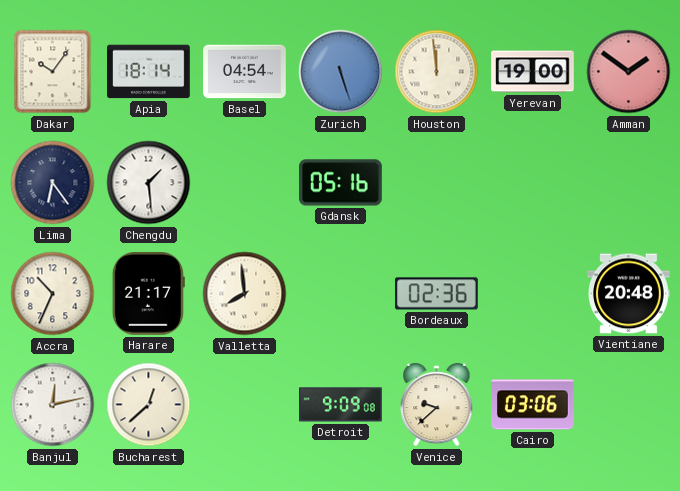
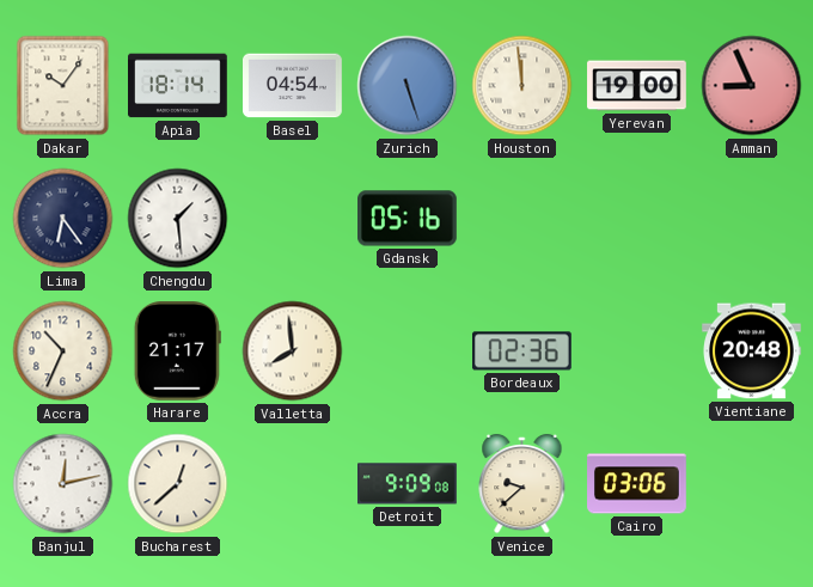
Amman: 1:51 -> 8:56 (752, 86)
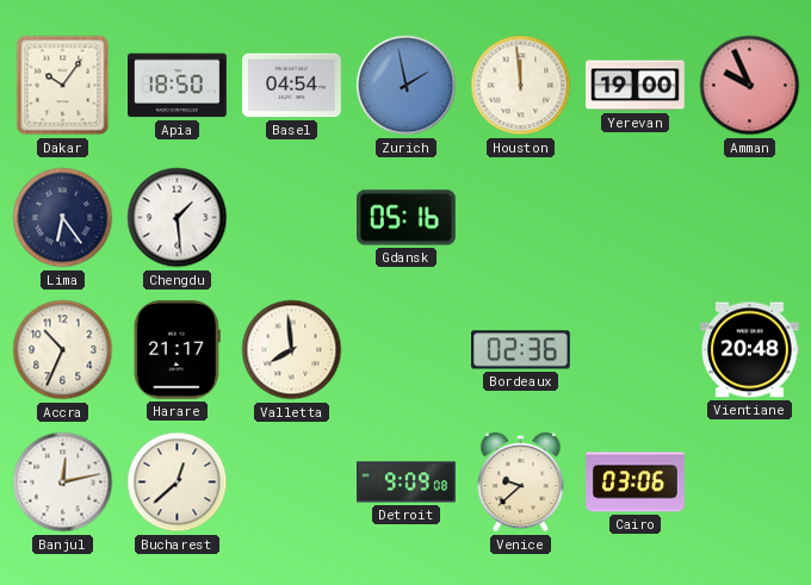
Apia: 18:14 -> 18:50 (178, 86)
Zurich: 5:27 -> 1:58 (407, 86)
Amman: 8:56 -> 9:56 (750, 86)
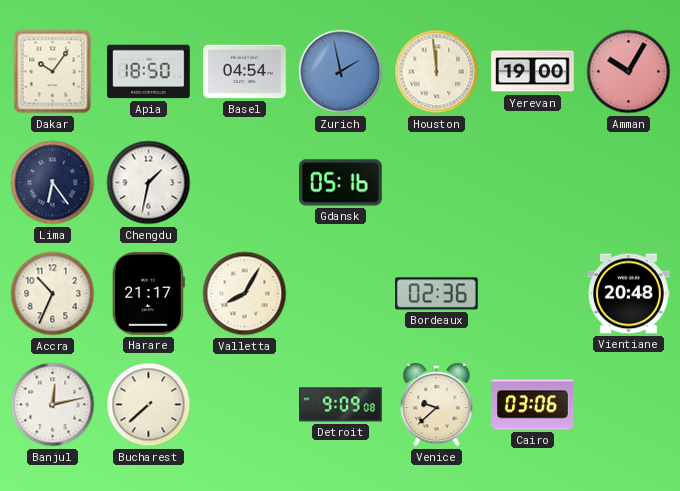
Amman: 9:56 -> 10:05 (629, 72)
Chengdu: 1:29 -> 1:32 (149, 183)
Valletta: 7:59 -> 8:05 (245, 294)
Bucharest: 12:38 -> 7:38 (149, 405)
